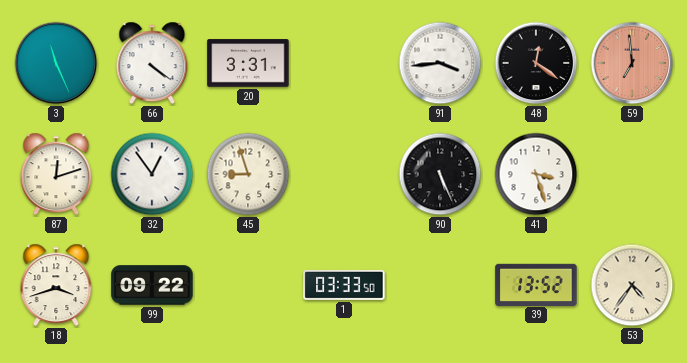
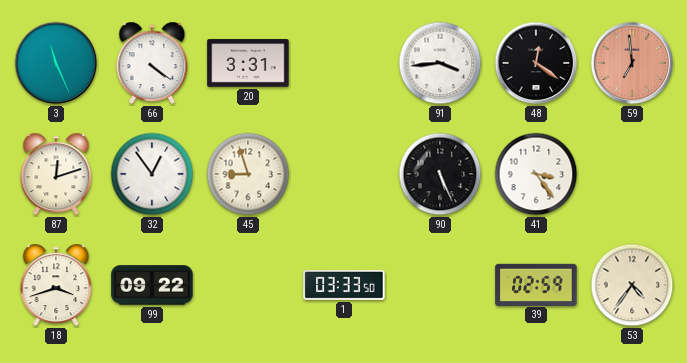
41: 3:27 -> 3:24 (536, 174)
39: 13:52 -> 02:59 (536, 284)
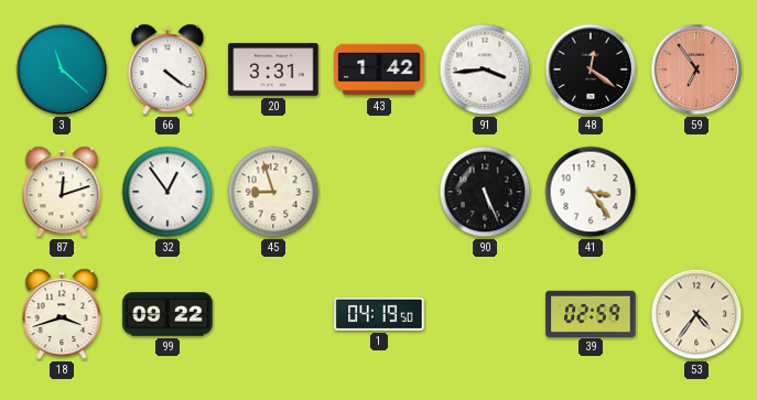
3: 11:26 -> 11:22 (62, 69)
43: none -> 1:42 (379, 69)
59: 6:59 -> 6:54 (696, 69)
1: 03:33 -> 04:19 (379, 314)
